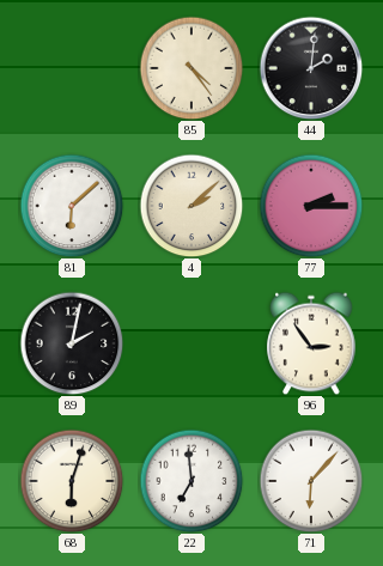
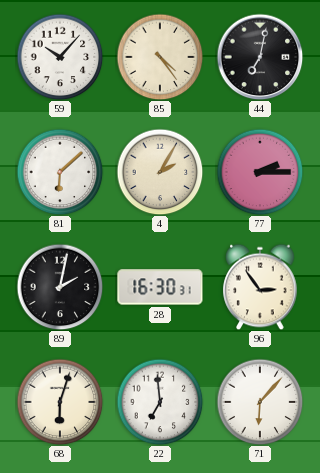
59: none -> 10:07 (60, 57)
44: 2:01 -> 7:02 (260, 57)
4: 2:08 -> 2:05 (160, 172)
28: none -> 16:30 (160, 287)
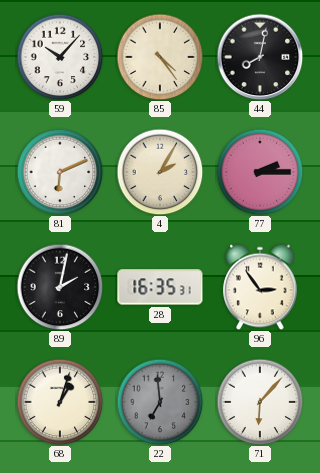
44: 7:02 -> 8:02 (260, 57)
81: 6:08 -> 6:11 (60, 172)
28: 16:30 -> 16:35 (160, 287)
68: 6:03 -> 1:03 (60, 402)
22 dial: white -> grey (160, 402)
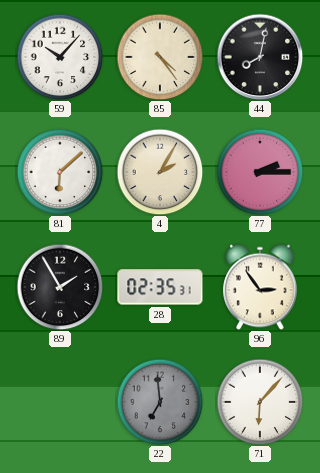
81: 6:11 -> 6:08 (60, 172)
89: 2:02 -> 1:55 (60, 287)
28: 16:35 -> 02:35 (160, 287)
68: 1:03 -> none (60, 402)
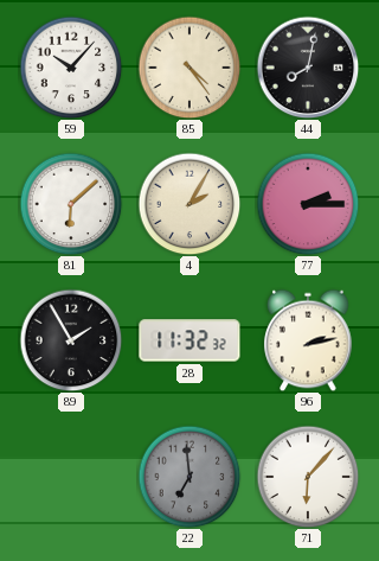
28: 02:35 -> 11:32 (189, 340)
96: 2:54 -> 2:13 (308, 340)
